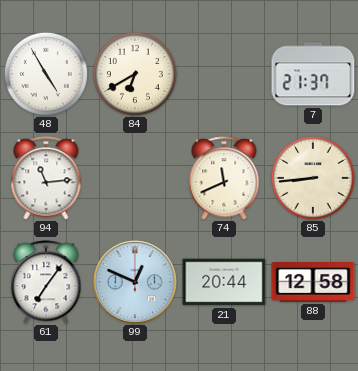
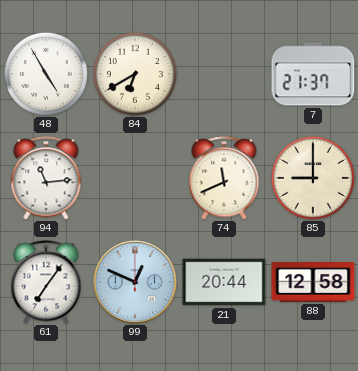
85: 8:44 -> 9:00 (313, 178)
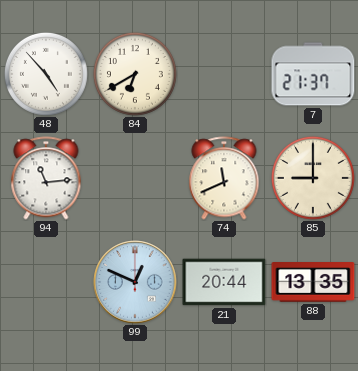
48: 4:55 -> 4:53 (46, 74)
61: 7:06 -> none (46, 282)
88: 12:58 -> 13:35 (313, 283)
